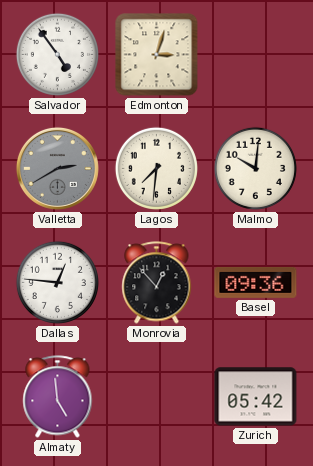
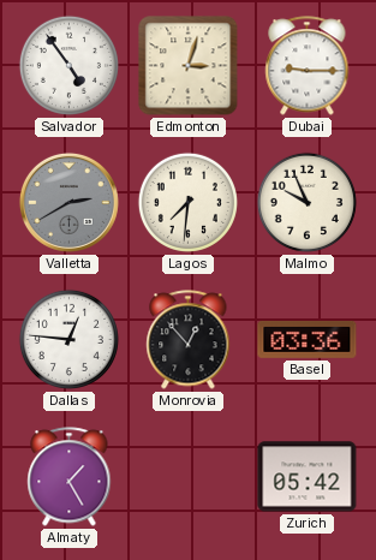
Dubai: none -> 9:15 (308, 66)
Malmo: 10:01 -> 9:56 (306, 202)
Basel: 09:36 -> 03:36 (308, 339)
Almaty: 4:59 -> 1:25 (70, 477)
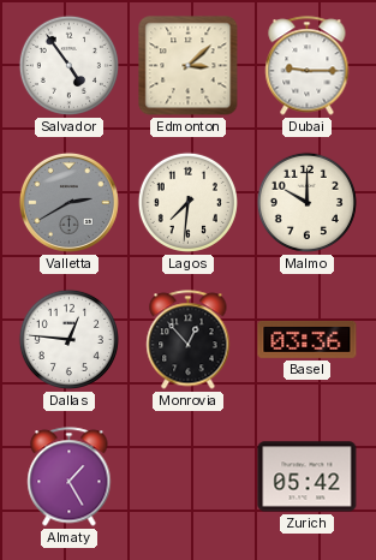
Edmonton: 3:03 -> 3:08 (189, 66)
Malmo: 9:56 -> 10:00 (306, 202)
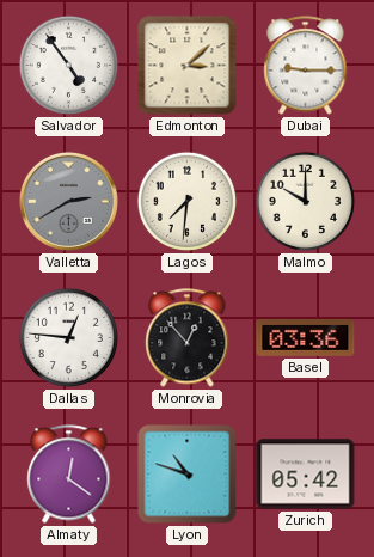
Almaty: 1:25 -> 12:21 (69, 475)
Lyon: none -> 10:48 (188, 475)
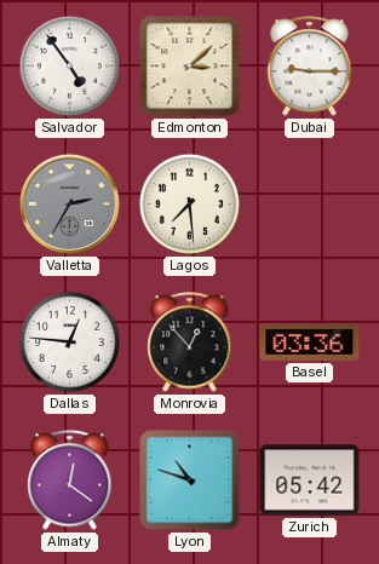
Valletta: 2:40 -> 2:35 (69, 203)
Lagos: 7:31 -> 7:29 (189, 203)
Malmo: 10:00 -> none (305, 201)
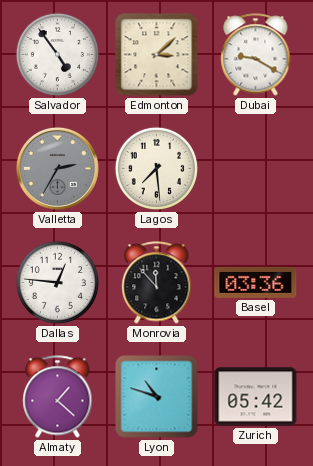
Dubai: 9:15 -> 9:20 (256, 55)
Monrovia: 12:53 -> 11:53 (157, 283)
Almaty: 12:21 -> 1:22 (58, 397)
